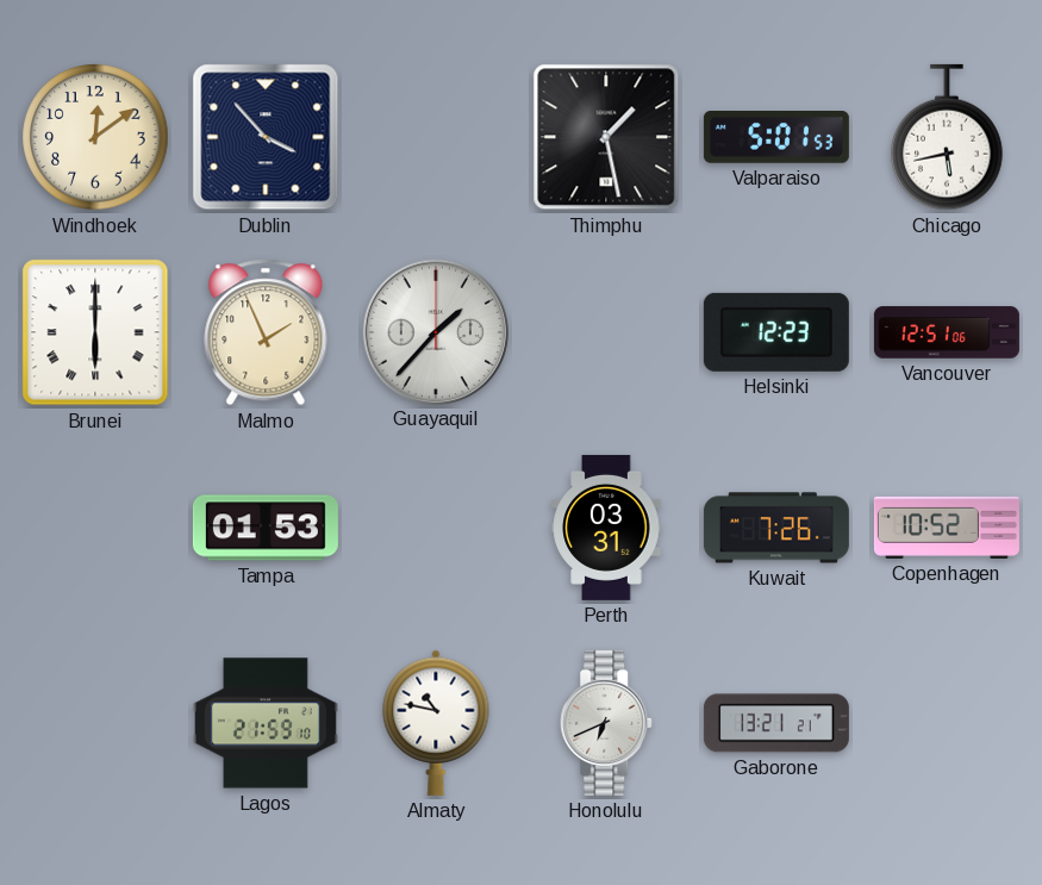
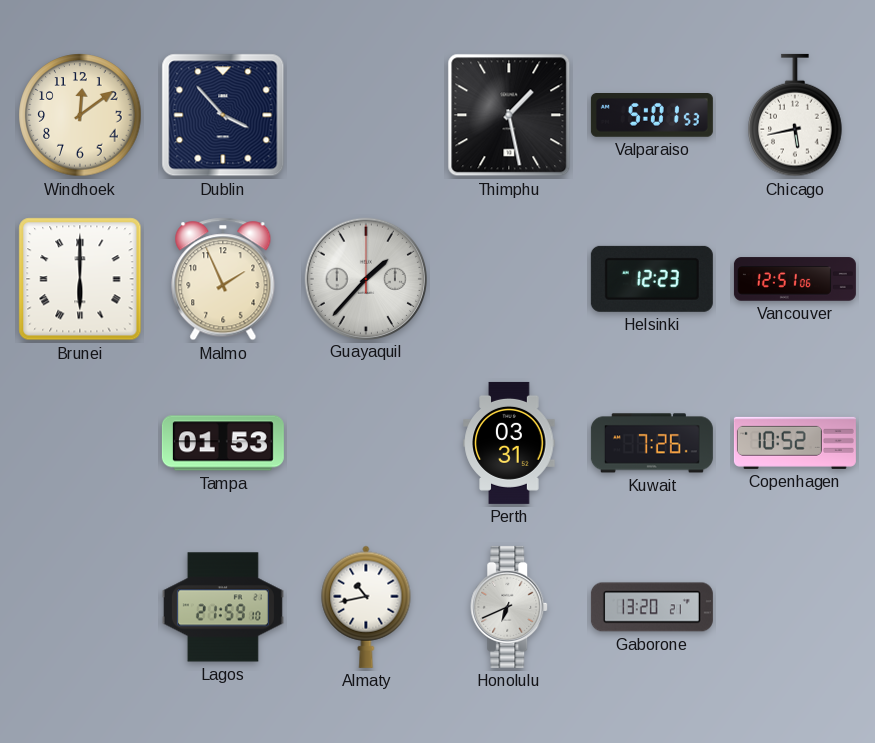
Almaty: 10:47 -> 10:43 (366, 607)
Gaborone: 13:21 -> 13:20 (652, 607)
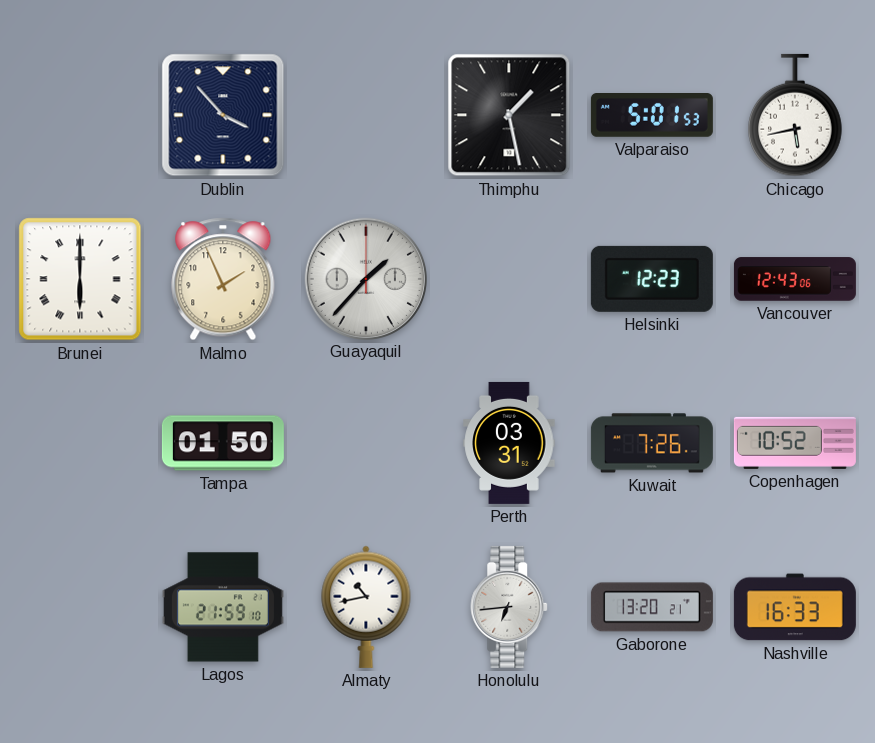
Windhoek: 12:09 -> none (80, 115)
Vancouver: 12:51 -> 12:43 (795, 279)
Tampa: 01:53 -> 01:50 (223, 443)
Honolulu: 6:41 -> 6:44 (510, 607)
Nashville: none -> 16:33 (795, 607)
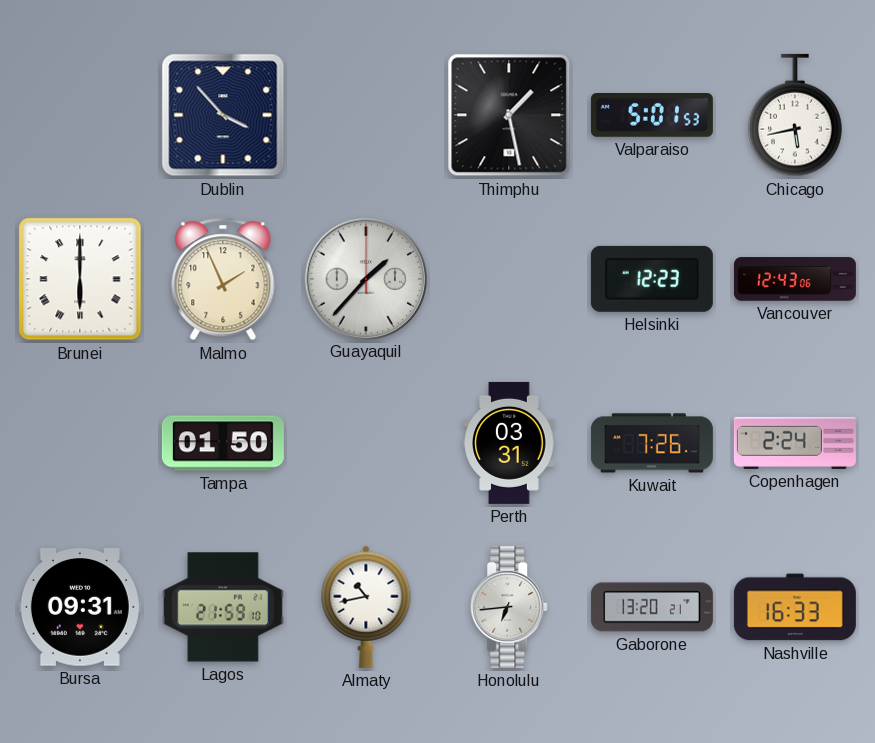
Copenhagen: 10:52 -> 2:24 (795, 443)
Bursa: none -> 09:31 (80, 607)
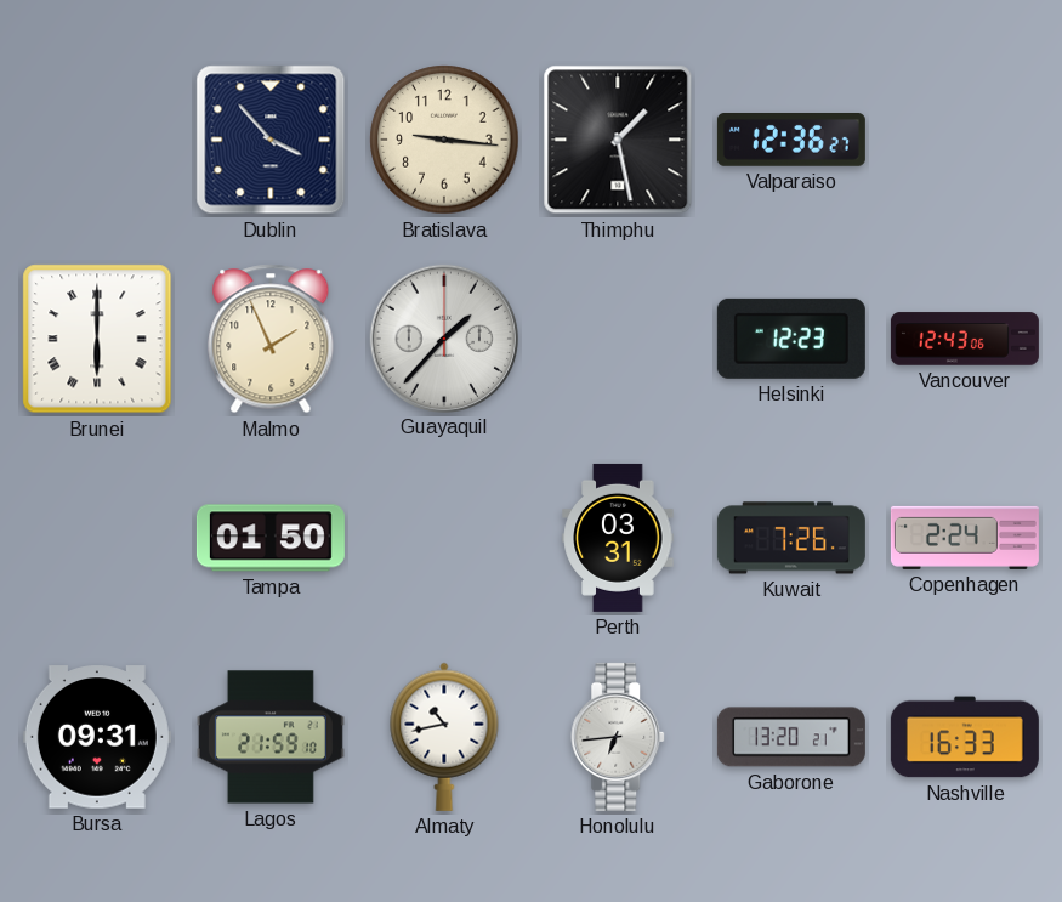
Bratislava: none -> 9:16 (444, 140)
Valparaiso: 5:01 -> 12:36 (791, 141)
Chicago: 5:43 -> none (795, 115)
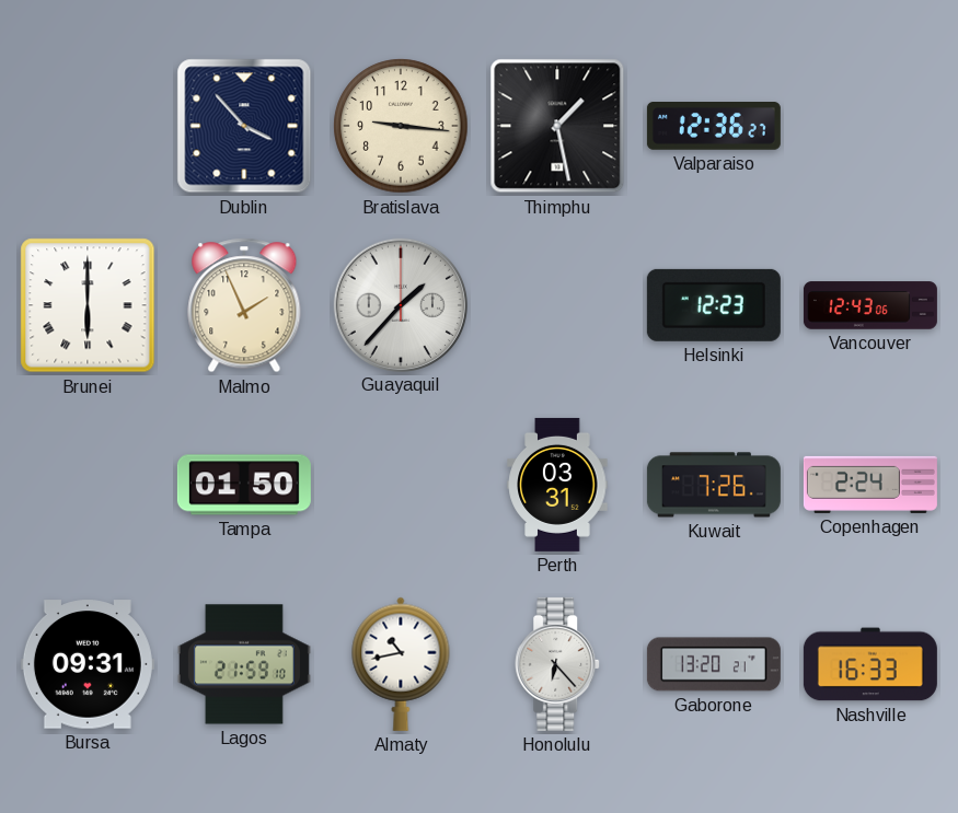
Honolulu: 6:44 -> 6:23 (558, 664)
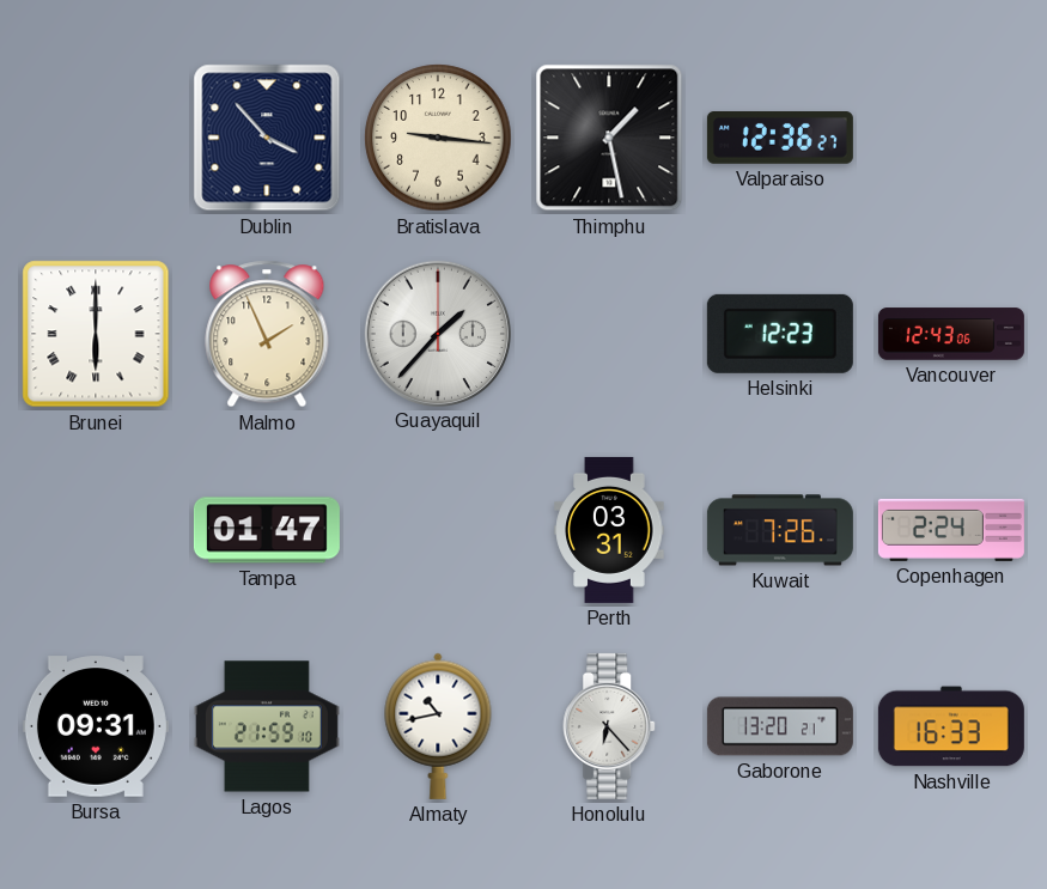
Tampa: 01:50 -> 01:47 (267, 530)
